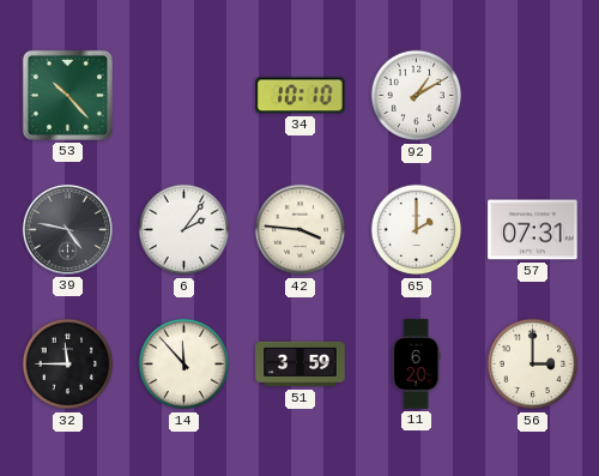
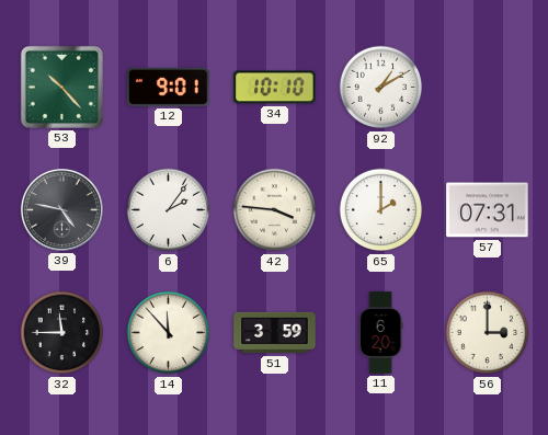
12: none -> 9:01 (169, 87)
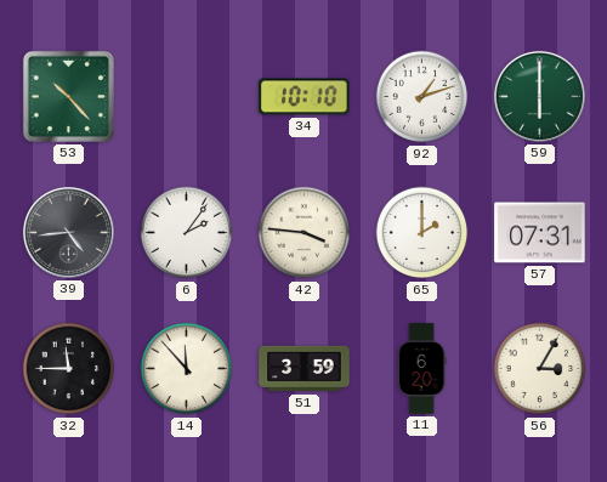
12: 9:01 -> none (169, 87)
92: 1:10 -> 1:12 (422, 97)
59: none -> 6:00 (539, 96)
39: 4:47 -> 4:44 (68, 232)
56: 3:00 -> 3:05 (540, 369)
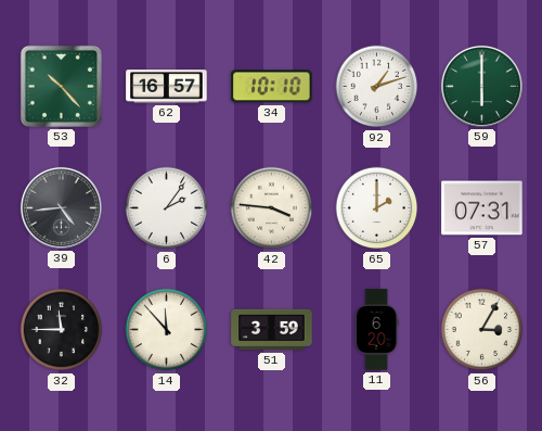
62: none -> 16:57 (167, 87)
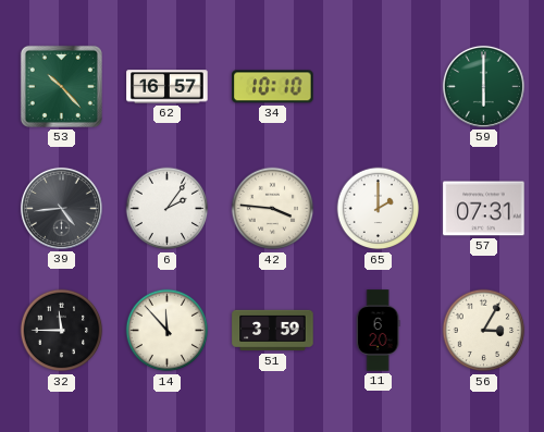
92: 1:12 -> none (377, 87)
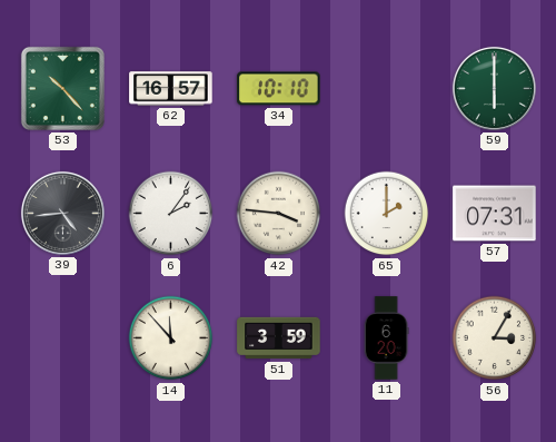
32: 11:45 -> none (62, 331)
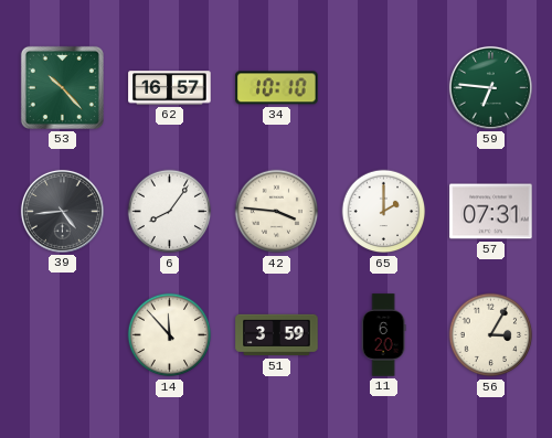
59: 6:00 -> 6:46 (490, 87)
6: 2:06 -> 8:06 (170, 212)
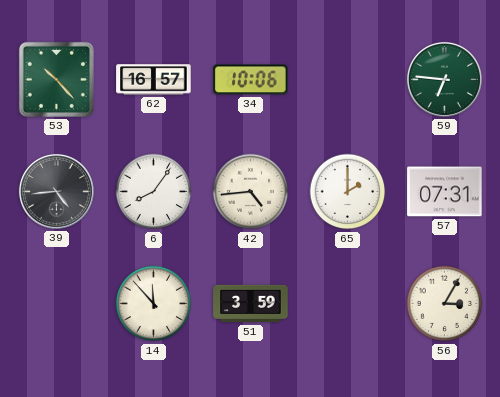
34: 10:10 -> 10:06 (251, 80)
42: 3:46 -> 4:44 (251, 192)
11: 6:20 -> none (383, 335)
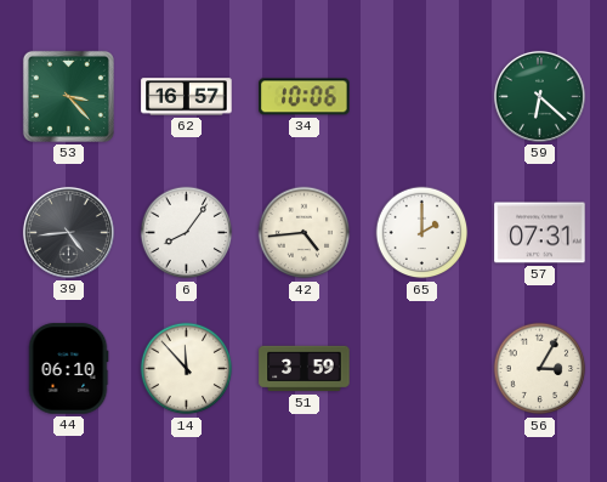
53: 10:23 -> 3:23 (68, 96)
59: 6:46 -> 6:22 (539, 96)
44: none -> 06:10 (68, 369)
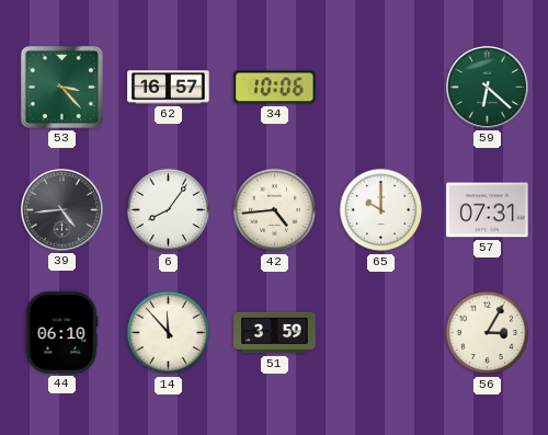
65: 2:00 -> 10:00 (381, 210)
